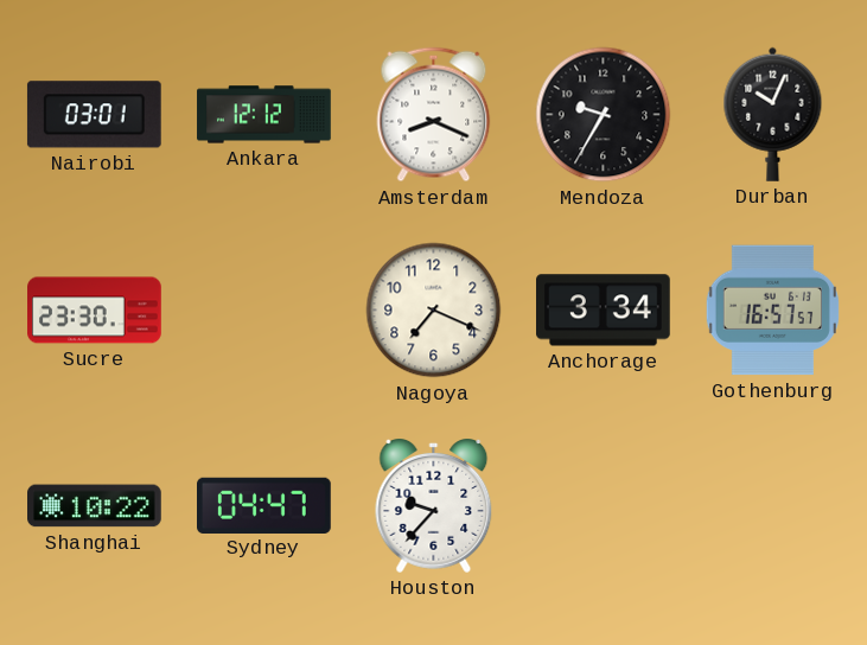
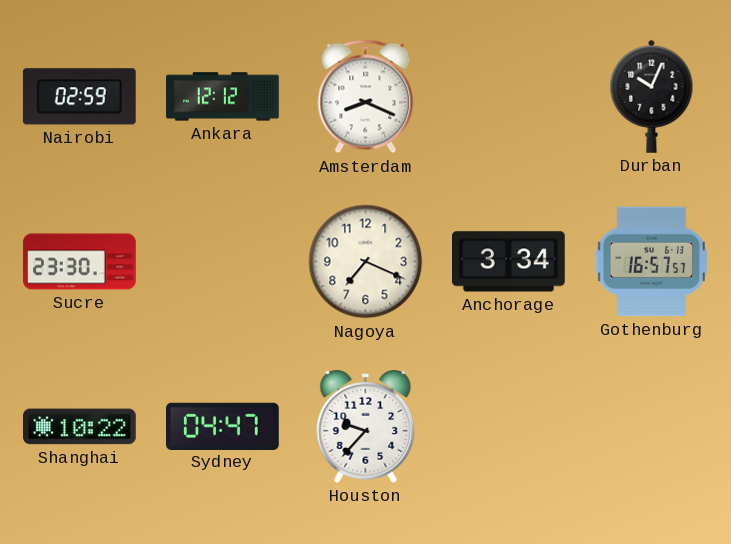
Nairobi: 03:01 -> 02:59 (79, 97)
Mendoza: 9:35 -> none (604, 115)
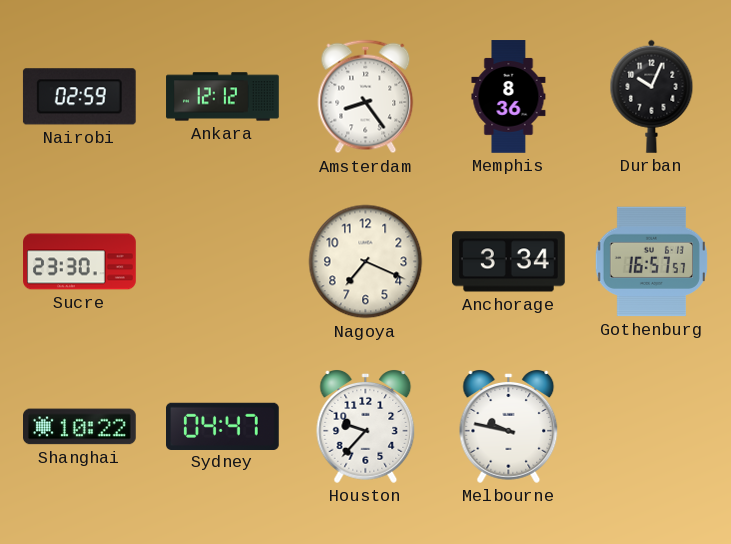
Amsterdam: 8:19 -> 8:24 (366, 97)
Memphis: none -> 8:36 (509, 97)
Melbourne: none -> 9:47 (509, 427)
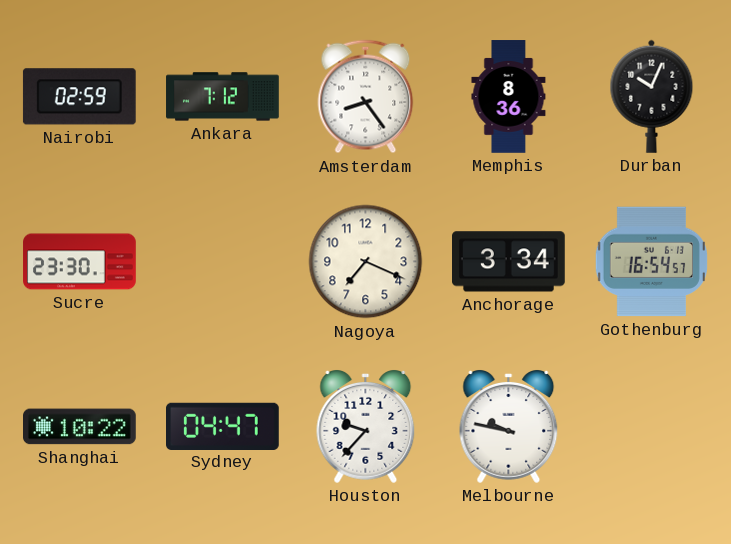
Ankara: 12:12 -> 7:12 (223, 97)
Gothenburg: 16:57 -> 16:54 (651, 262)
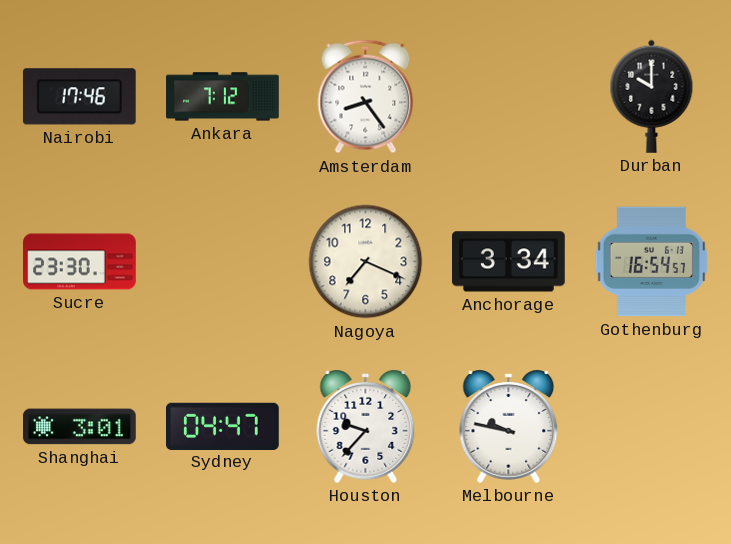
Nairobi: 02:59 -> 17:46 (79, 97)
Memphis: 8:36 -> none (509, 97)
Durban: 10:04 -> 10:00 (652, 96)
Shanghai: 10:22 -> 3:01 (80, 427)
